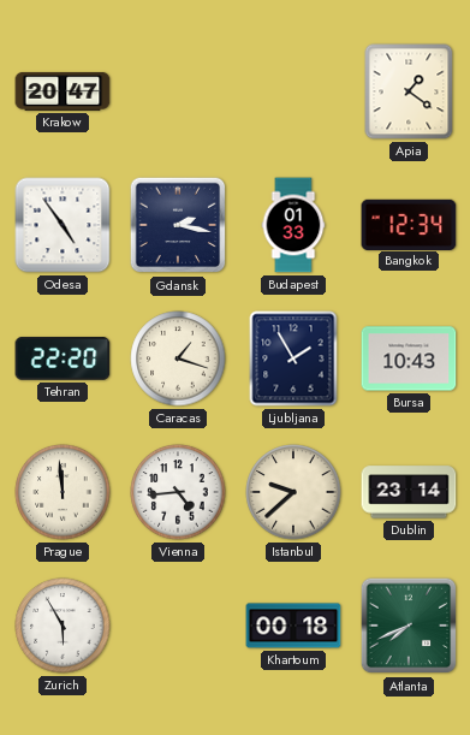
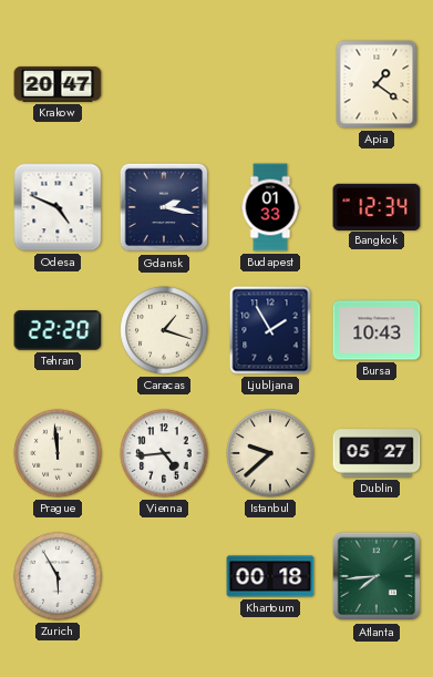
Odesa: 4:54 -> 4:49 (58, 207)
Dublin: 23:14 -> 05:27 (377, 453)
Atlanta: 7:41 -> 7:44 (377, 576)
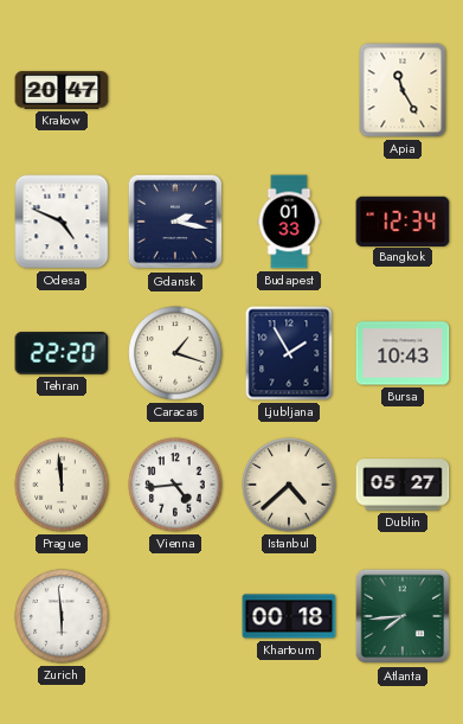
Apia: 1:21 -> 11:25 (403, 90)
Istanbul: 9:38 -> 4:38 (289, 485)
Zurich: 5:55 -> 5:59 (62, 616)
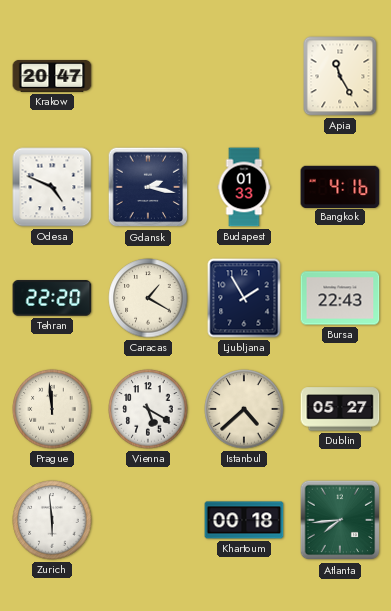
Bangkok: 12:34 -> 4:16 (340, 186)
Caracas: 1:18 -> 1:20 (148, 298)
Bursa: 10:43 -> 22:43 (340, 298)
Vienna: 4:44 -> 5:20 (148, 409)
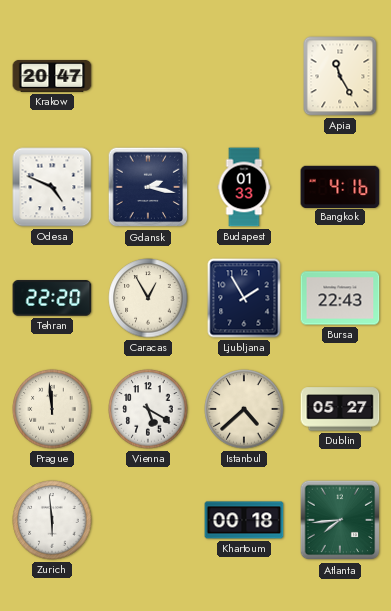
Caracas: 1:20 -> 12:55 (148, 298)
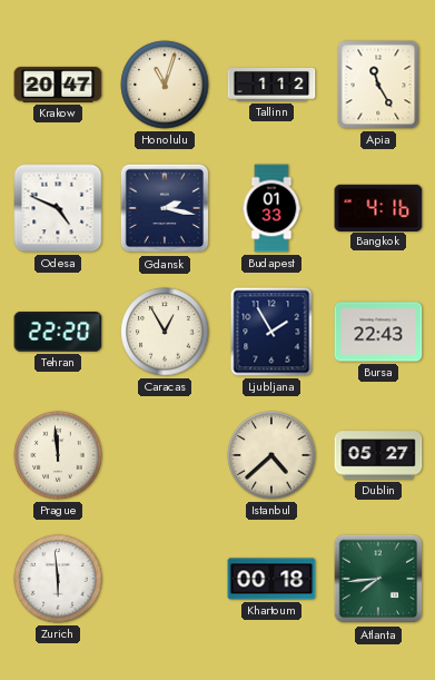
Honolulu: none -> 11:03 (165, 85)
Tallinn: none -> 1:12 (271, 85)
Vienna: 5:20 -> none (148, 409)
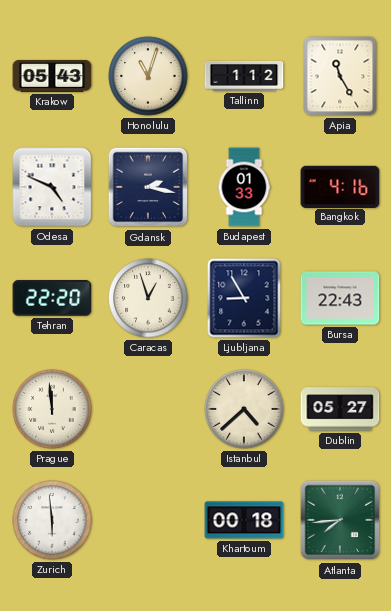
Krakow: 20:47 -> 05:43 (52, 76)
Caracas: 12:55 -> 12:57 (148, 298)
Ljubljana: 1:55 -> 8:55 (244, 298)
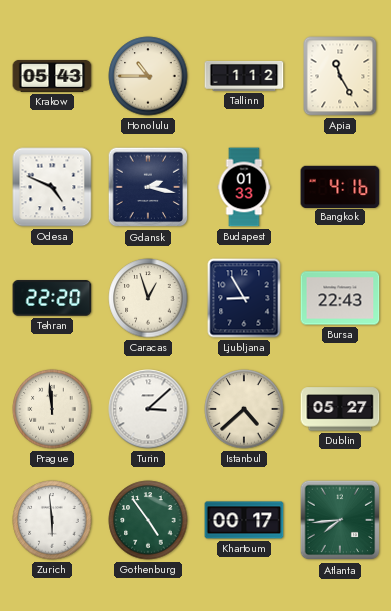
Honolulu: 11:03 -> 10:45 (148, 76)
Turin: none -> 3:08 (148, 409)
Gothenburg: none -> 4:54 (148, 520)
Khartoum: 00:18 -> 00:17 (244, 520)
